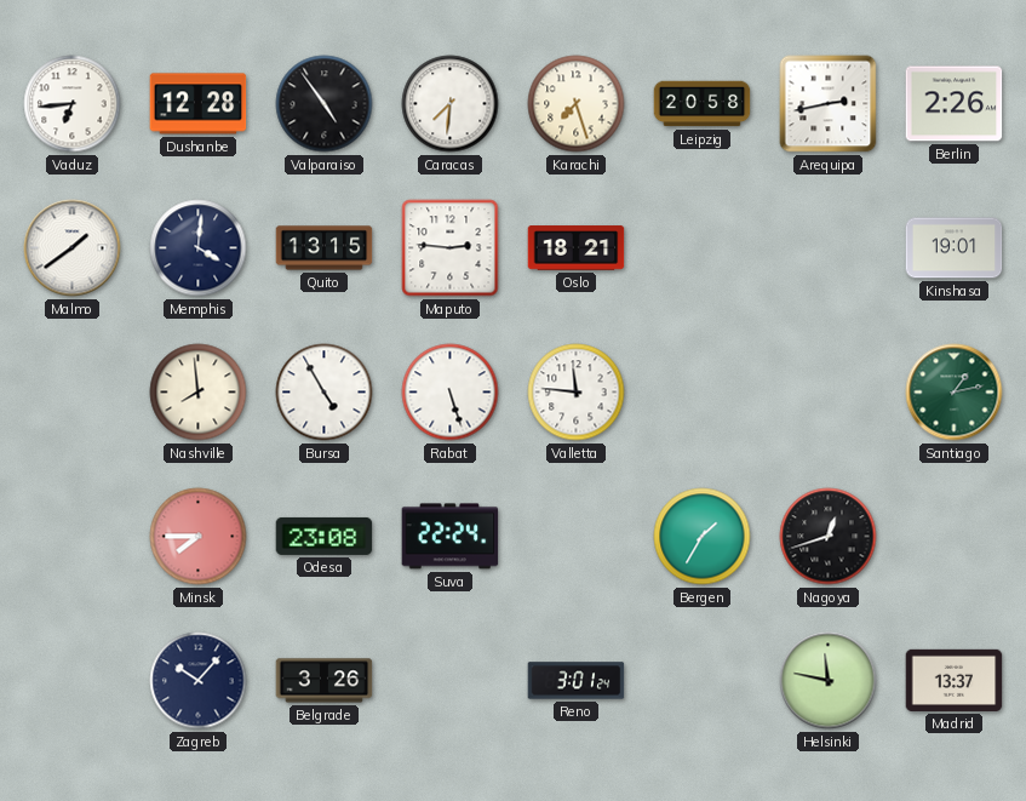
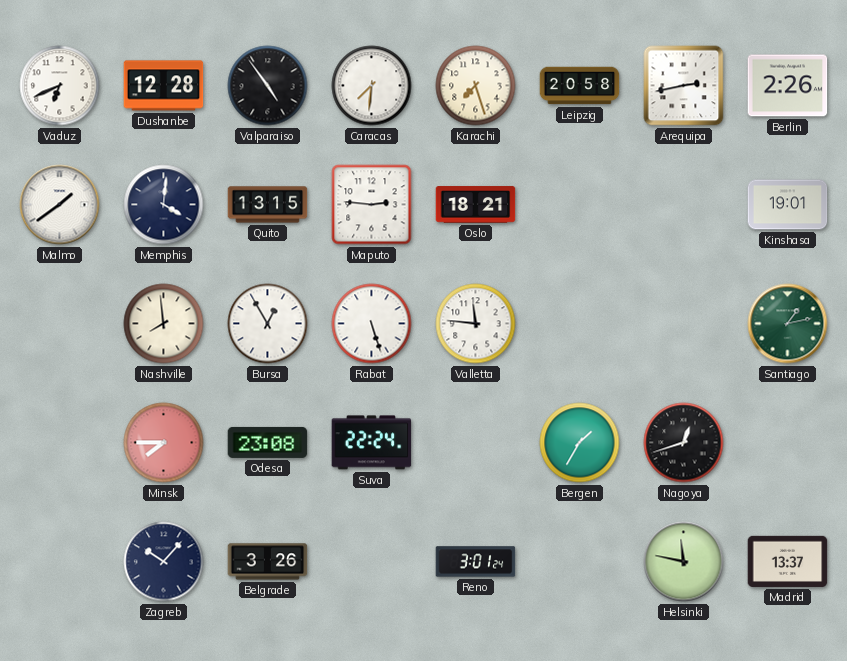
Vaduz: 6:44 -> 6:41 (60, 86)
Bursa: 4:55 -> 12:55 (268, 324)
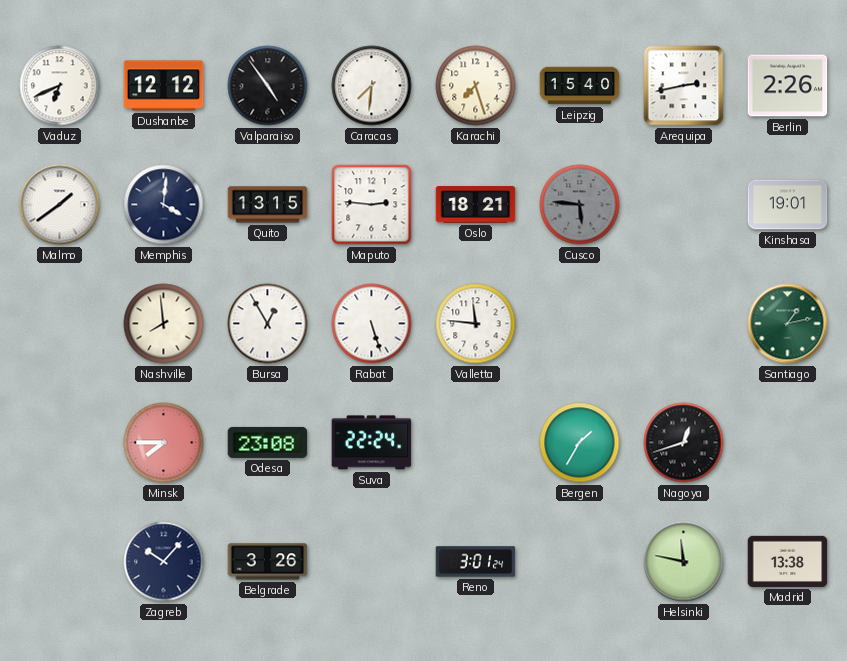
Dushanbe: 12:28 -> 12:12 (164, 86)
Leipzig: 20:58 -> 15:40 (580, 86)
Cusco: none -> 5:46 (580, 205)
Madrid: 13:37 -> 13:38 (788, 561)
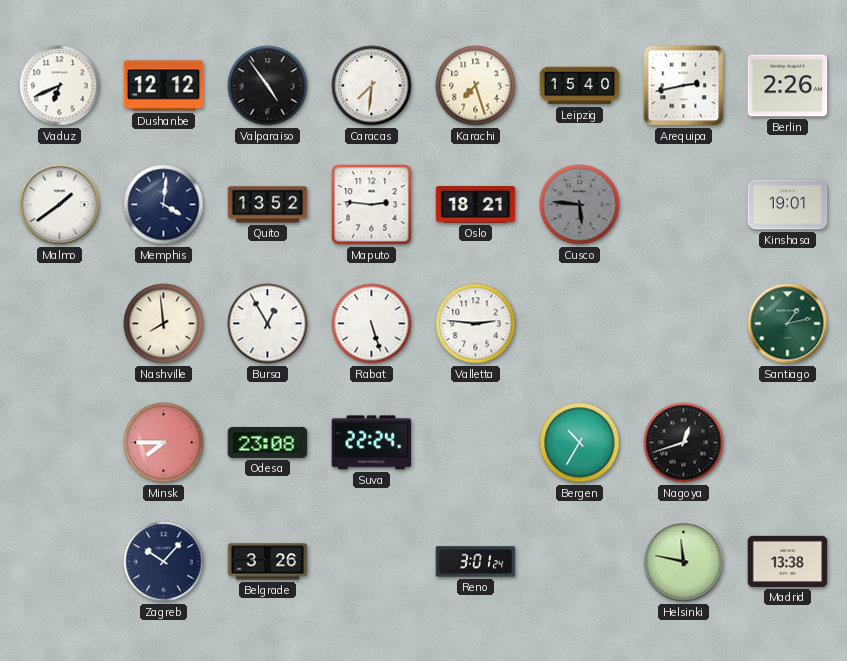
Quito: 13:15 -> 13:52 (268, 205)
Valletta: 11:46 -> 2:46 (476, 324)
Bergen: 1:35 -> 10:35 (580, 443)
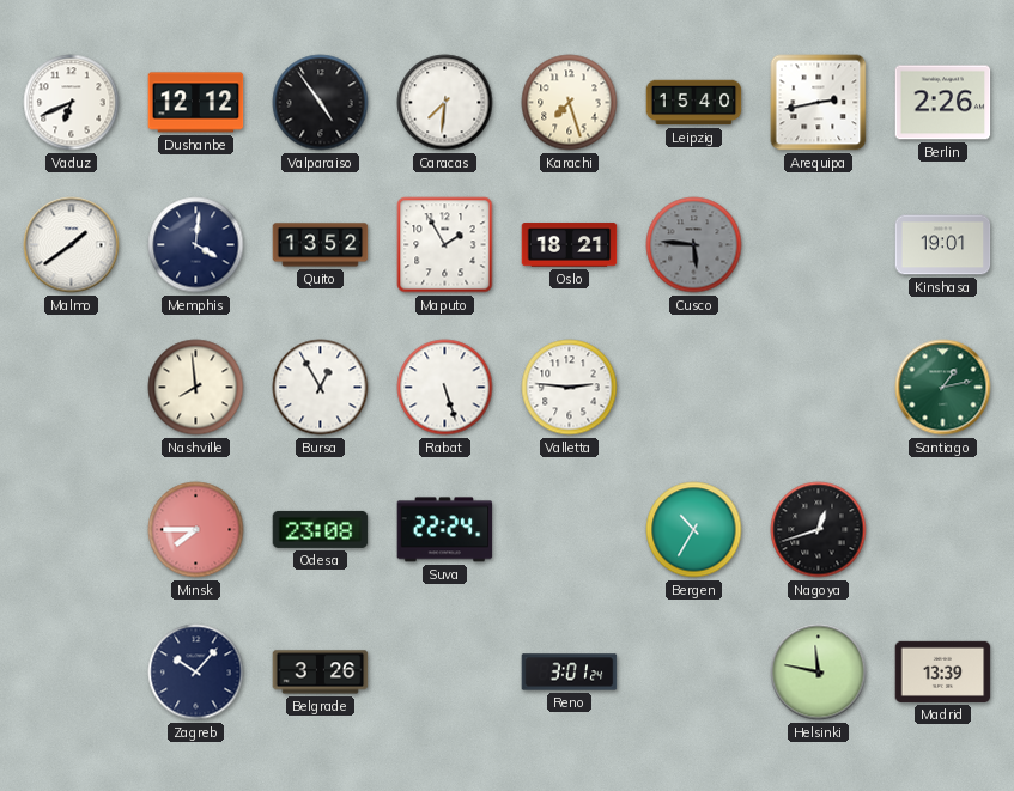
Maputo: 2:46 -> 1:55 (445, 245)
Madrid: 13:38 -> 13:39 (943, 671)
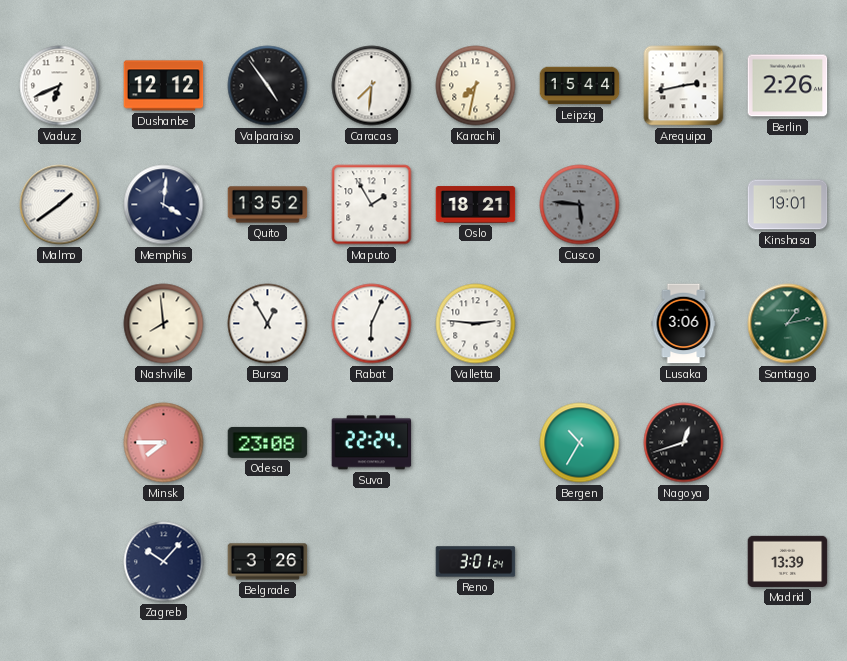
Karachi: 7:27 -> 7:32 (476, 86)
Leipzig: 15:40 -> 15:44 (580, 86)
Rabat: 5:27 -> 6:04 (372, 324)
Lusaka: none -> 3:06 (684, 324)
Helsinki: 11:47 -> none (819, 673)
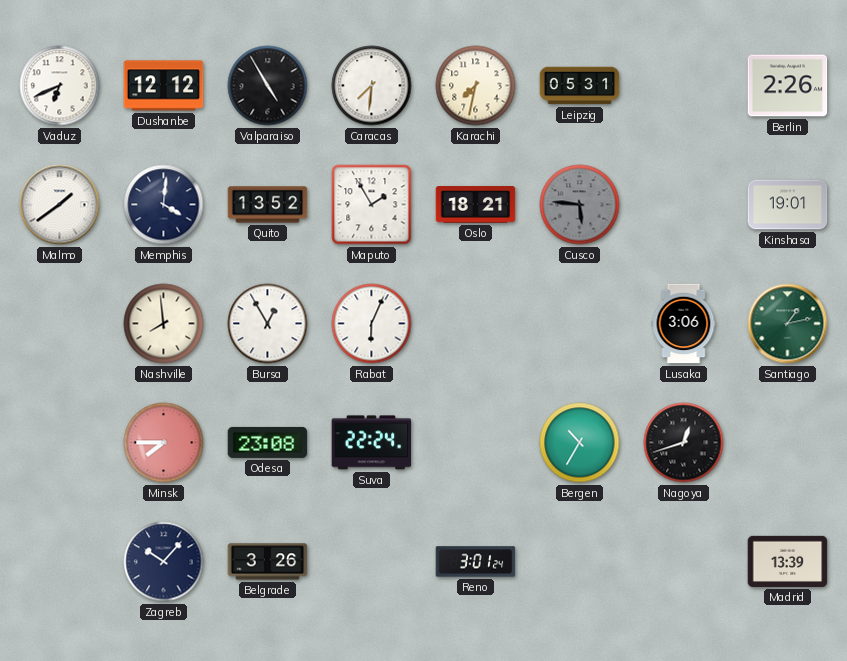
Valparaiso: 4:54 -> 4:55 (268, 86)
Leipzig: 15:44 -> 05:31 (580, 86)
Arequipa: 2:43 -> none (684, 86)
Valletta: 2:46 -> none (476, 324)
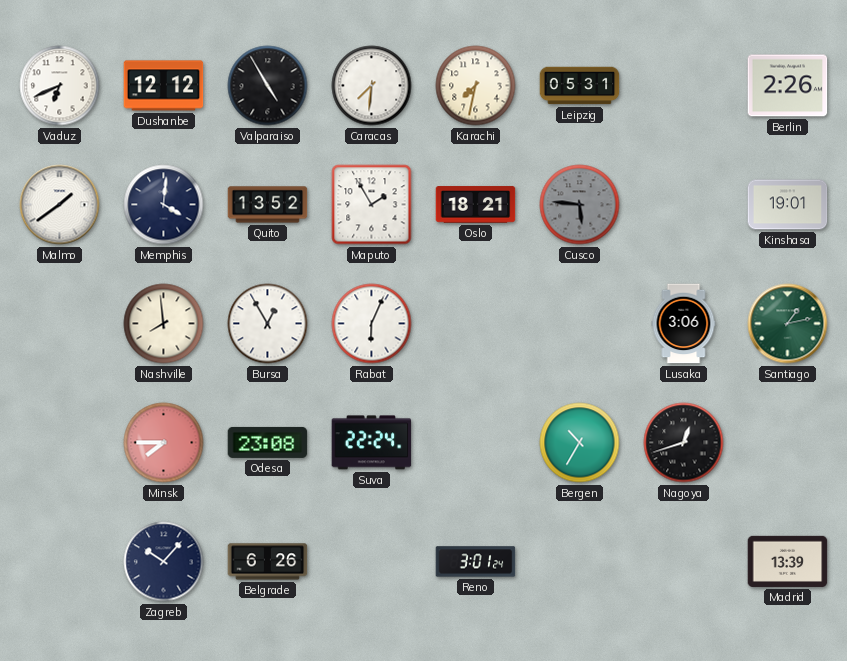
Belgrade: 3:26 -> 6:26 (268, 562)
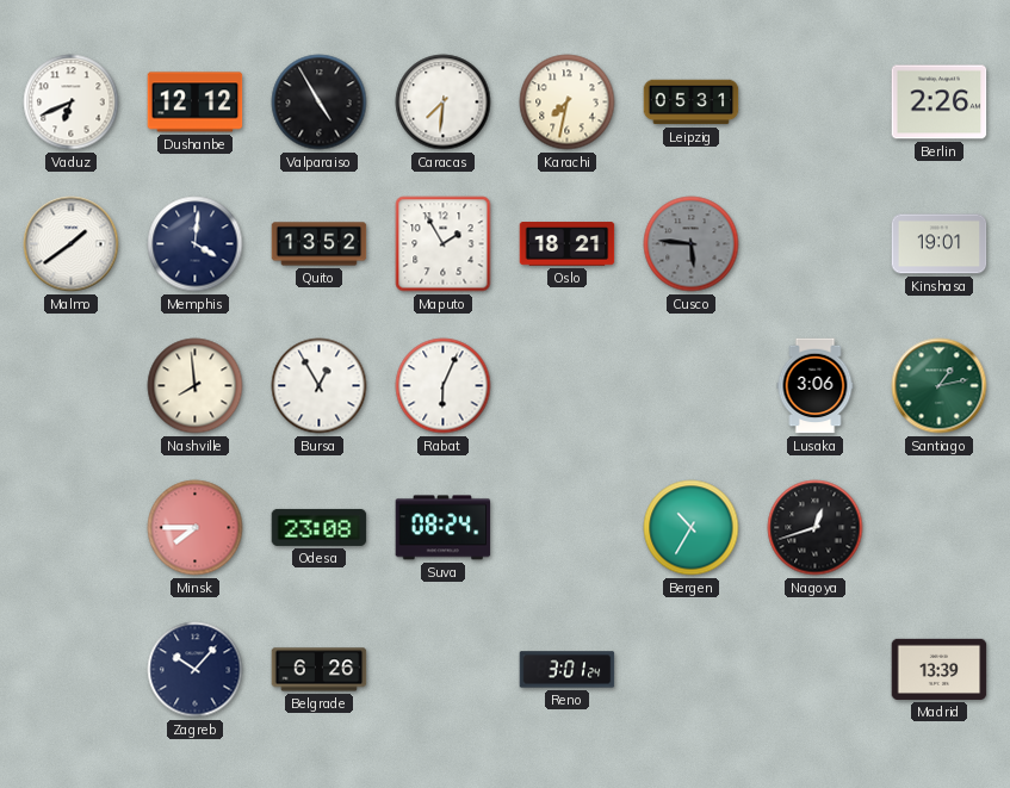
Suva: 22:24 -> 08:24 (444, 528)
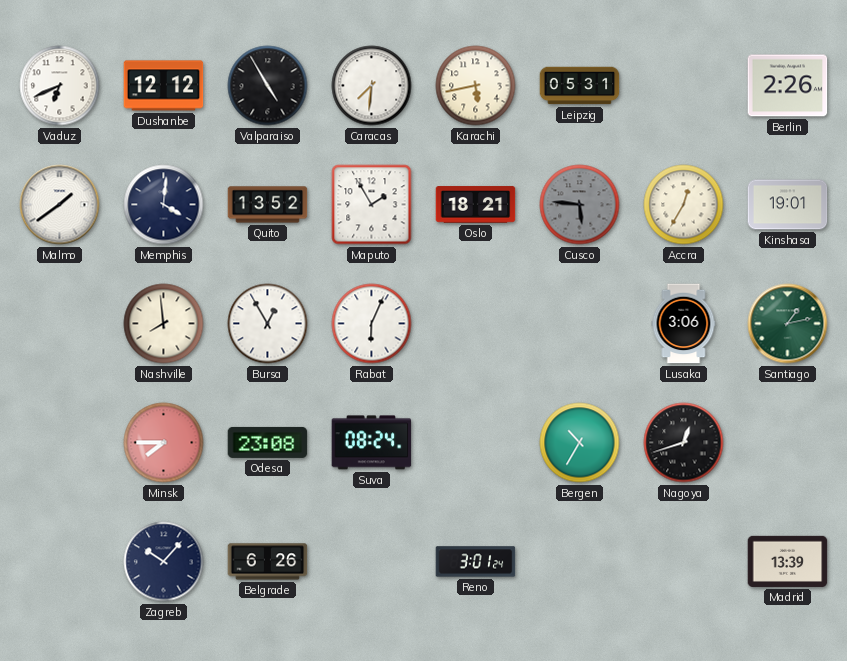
Karachi: 7:32 -> 5:43 (476, 86)
Accra: none -> 12:35 (684, 205)
